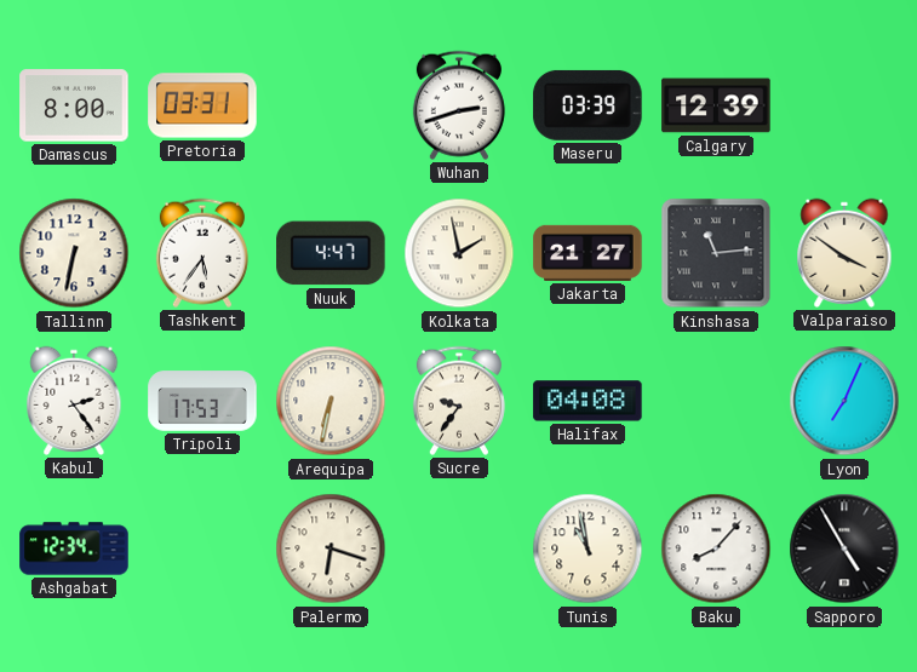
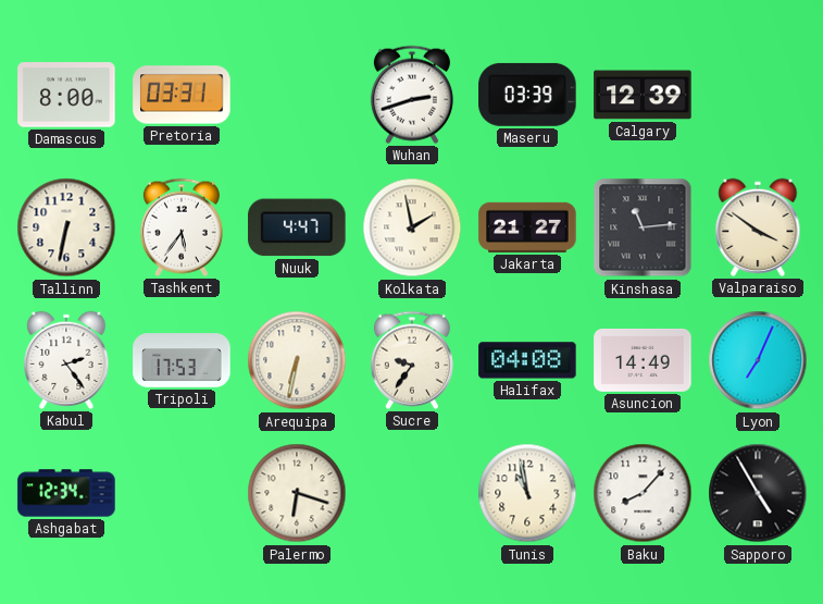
Asuncion: none -> 14:49 (643, 360)
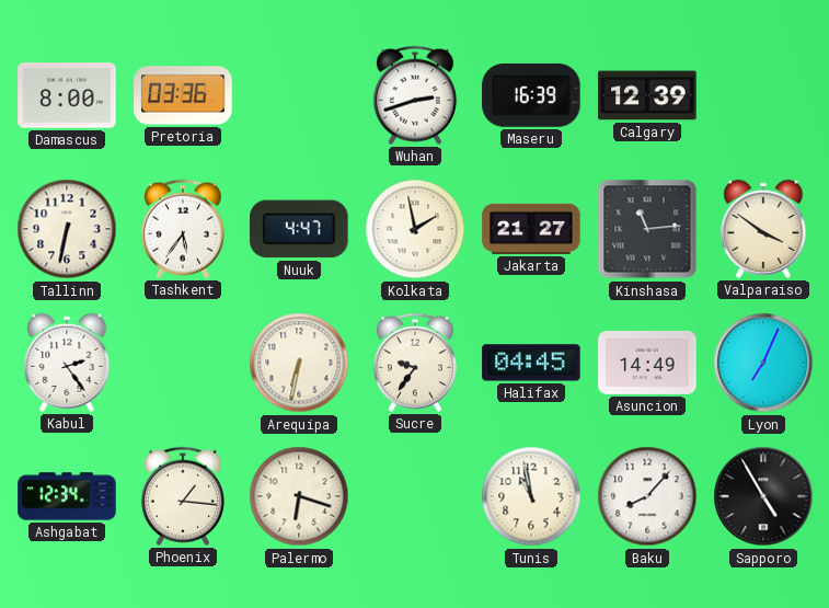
Pretoria: 03:31 -> 03:36 (183, 95)
Maseru: 03:39 -> 16:39 (531, 95)
Tripoli: 17:53 -> none (182, 360)
Halifax: 04:08 -> 04:45 (531, 363)
Phoenix: none -> 1:16 (183, 496)
